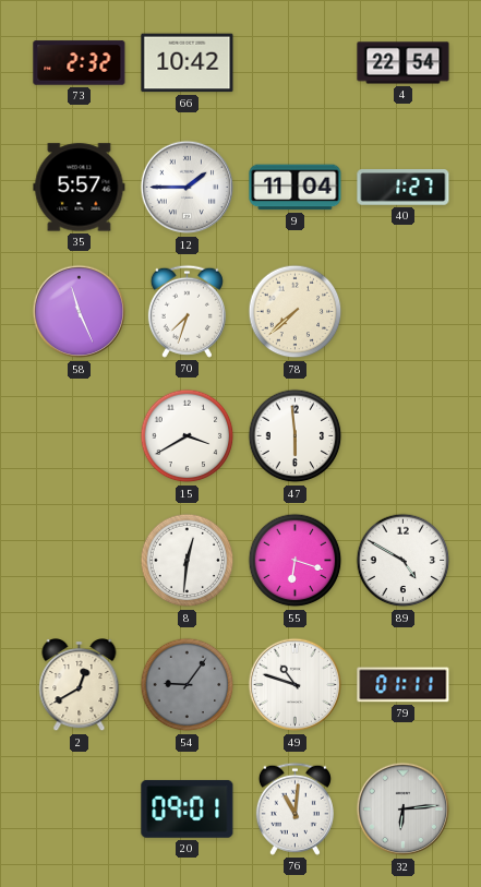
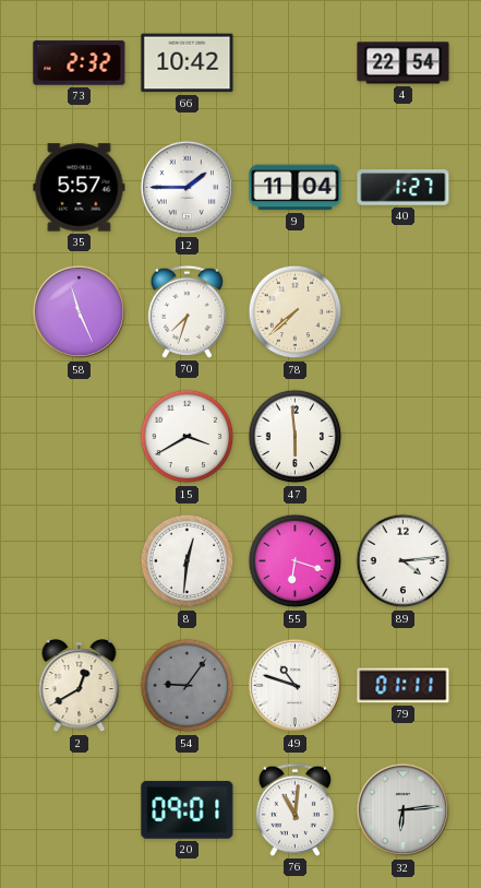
89: 4:50 -> 4:14 (404, 561)
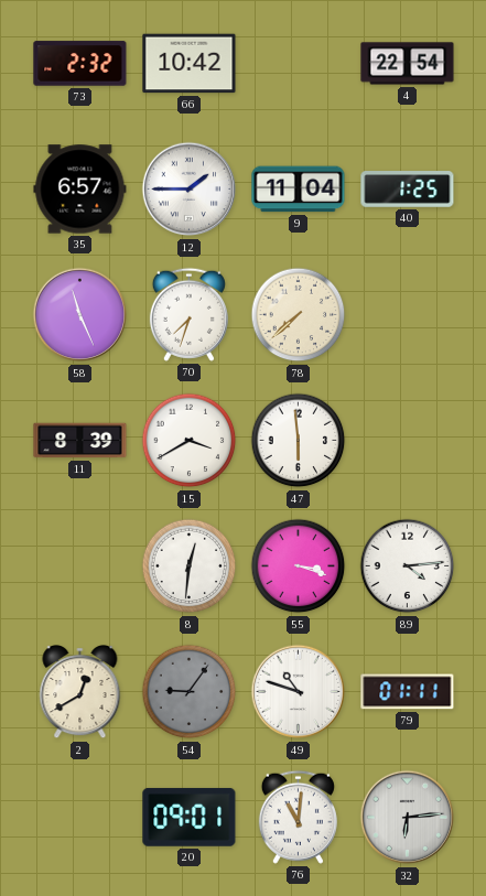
35: 5:57 -> 6:57 (80, 190)
40: 1:27 -> 1:25 (408, 190)
11: none -> 8:39 (80, 441)
55: 6:18 -> 3:18 (299, 566)
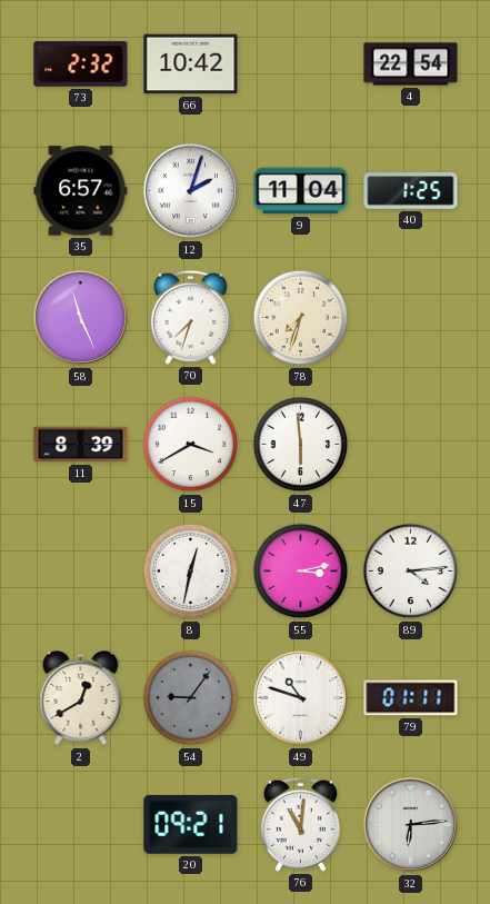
12: 1:45 -> 2:03 (191, 191)
78: 7:38 -> 7:33 (301, 318)
8: 12:31 -> 12:32 (191, 572)
55: 3:18 -> 3:13 (301, 572)
20: 09:01 -> 09:21 (191, 824)
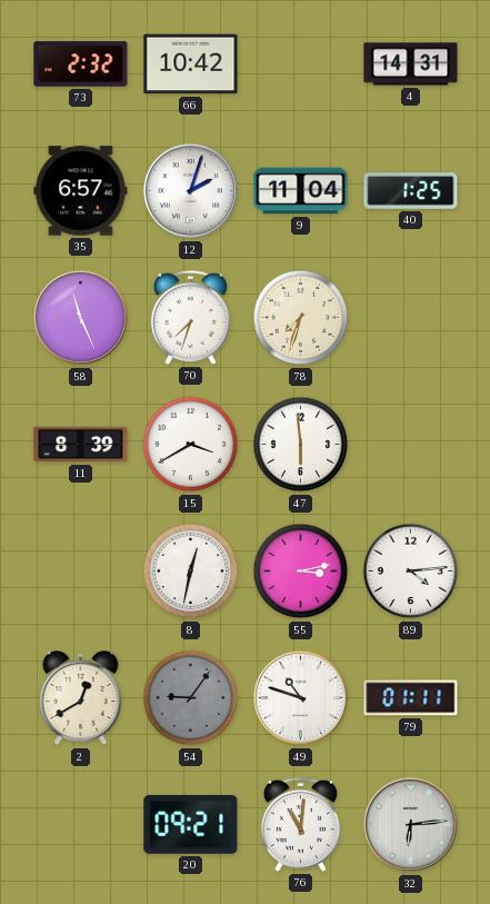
4: 22:54 -> 14:31 (411, 64)
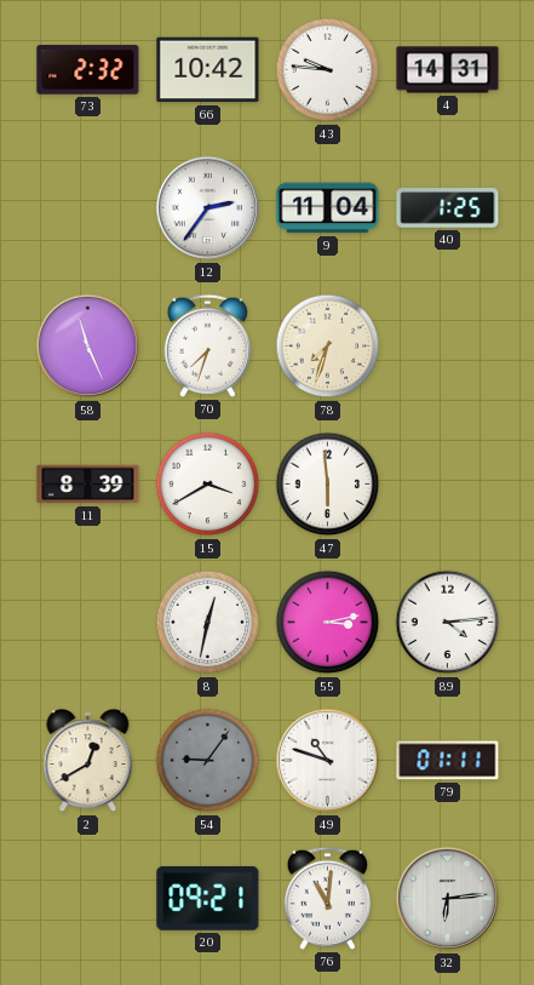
43: none -> 9:46 (328, 70)
35: 6:57 -> none (81, 191)
12: 2:03 -> 2:36 (208, 208)
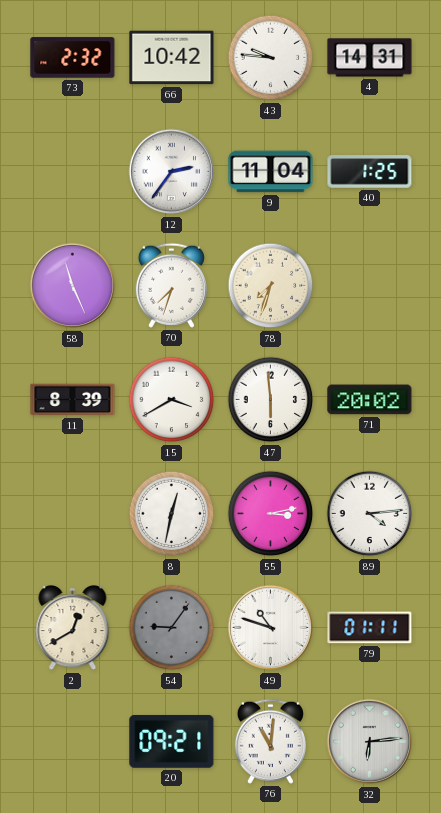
71: none -> 20:02 (370, 400)
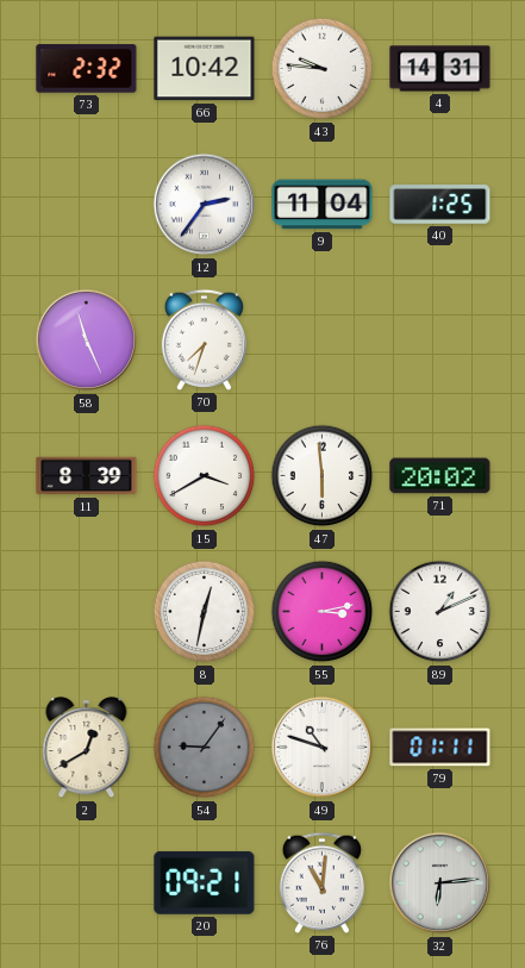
78: 7:33 -> none (271, 286)
89: 4:14 -> 1:11 (440, 612)
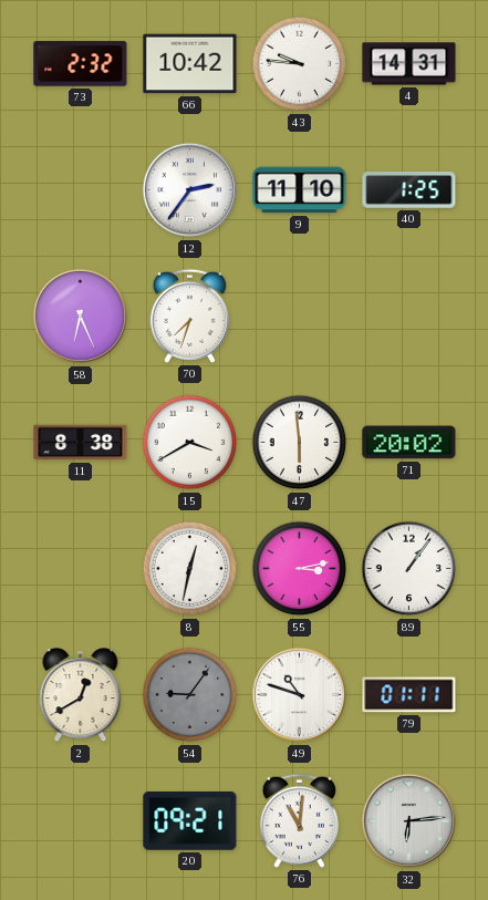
9: 11:04 -> 11:10 (300, 190)
58: 11:26 -> 6:26 (81, 317)
11: 8:39 -> 8:38 (81, 443)
89: 1:11 -> 1:06 (409, 569)
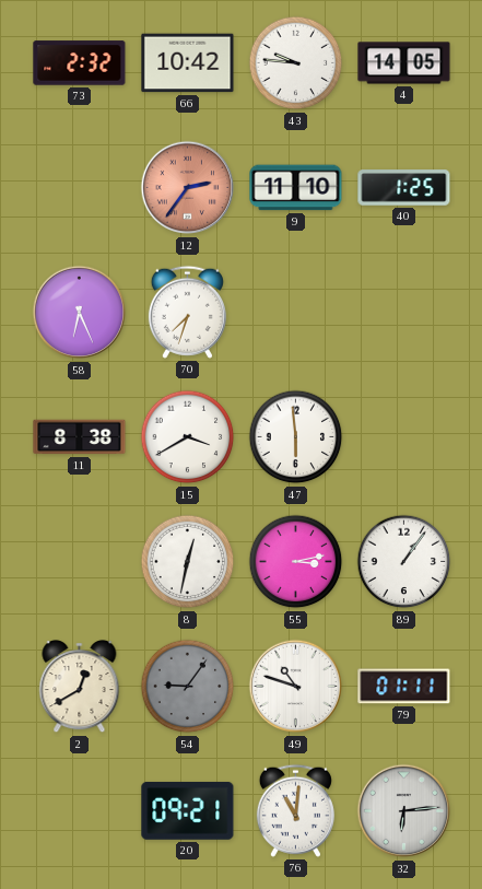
4: 14:31 -> 14:05 (404, 63)
12 dial: white -> salmon (188, 188)
71: 20:02 -> none (409, 443)
